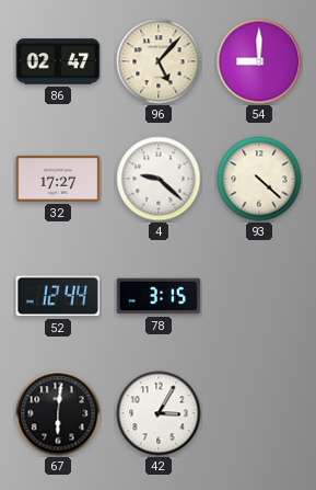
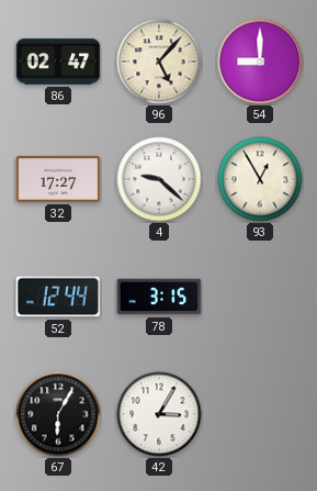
93: 4:22 -> 12:55 (260, 179)
67: 6:01 -> 6:05 (58, 414)
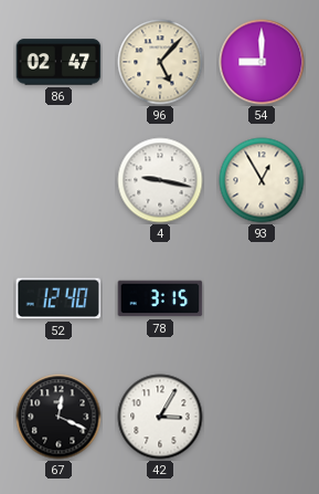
32: 17:27 -> none (58, 179)
4: 9:22 -> 9:17 (160, 180)
52: 12:44 -> 12:40 (59, 298)
67: 6:05 -> 12:19 (59, 417)
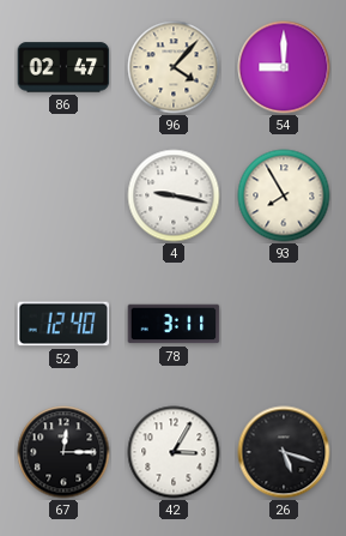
96: 5:07 -> 4:07 (174, 67)
93: 12:55 -> 7:55 (284, 195)
78: 3:15 -> 3:11 (174, 324)
67: 12:19 -> 12:15 (63, 452)
26: none -> 5:18 (284, 452)
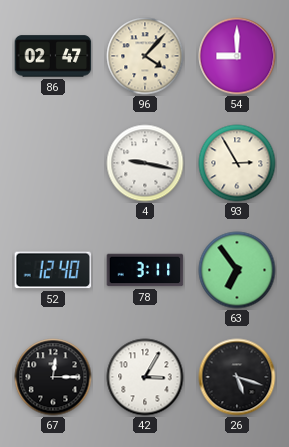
93: 7:55 -> 2:55 (237, 163)
63: none -> 6:54 (237, 270)
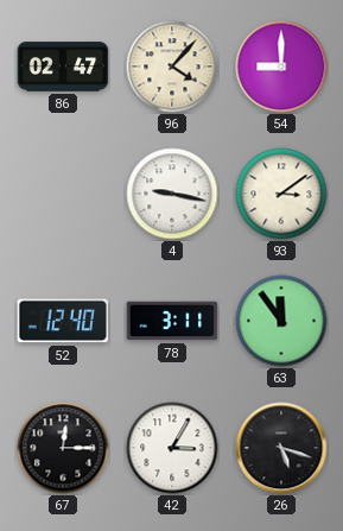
93: 2:55 -> 3:09 (281, 194)
63: 6:54 -> 11:54 (281, 321)
